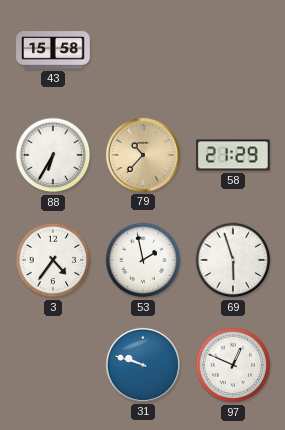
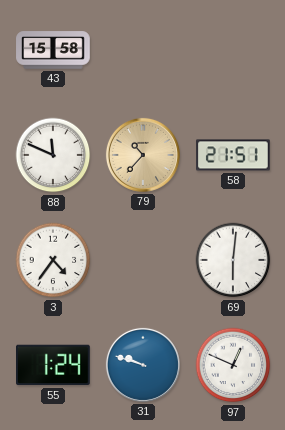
88: 6:35 -> 11:49 (53, 155)
58: 21:29 -> 21:51 (233, 155)
53: 1:58 -> none (143, 260)
69: 5:57 -> 6:01 (233, 260)
55: none -> 1:24 (54, 365)
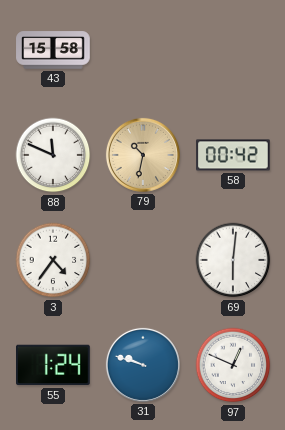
79: 10:37 -> 10:32 (143, 155)
58: 21:51 -> 00:42 (233, 155)
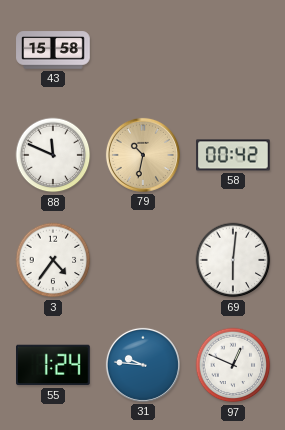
31: 9:48 -> 9:46 (143, 365)
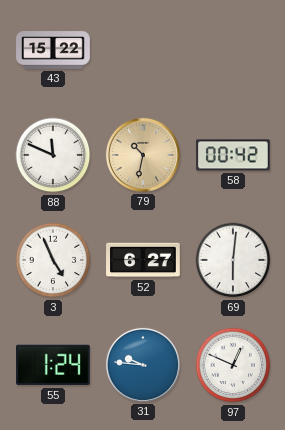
43: 15:58 -> 15:22 (53, 50)
3: 4:36 -> 4:56 (53, 260)
52: none -> 6:27 (143, 260)
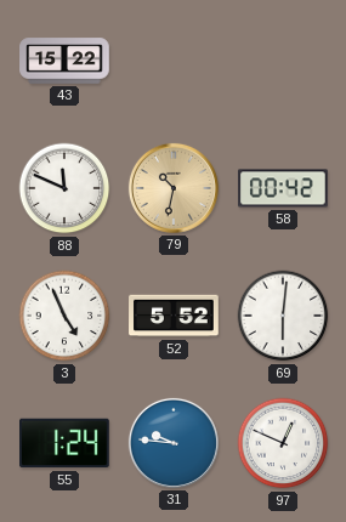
52: 6:27 -> 5:52 (174, 316)
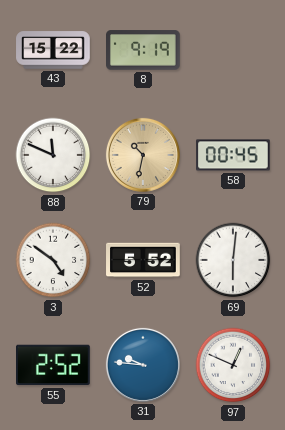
8: none -> 9:19 (144, 50)
58: 00:42 -> 00:45 (233, 155)
3: 4:56 -> 4:51 (53, 260)
55: 1:24 -> 2:52 (54, 365)
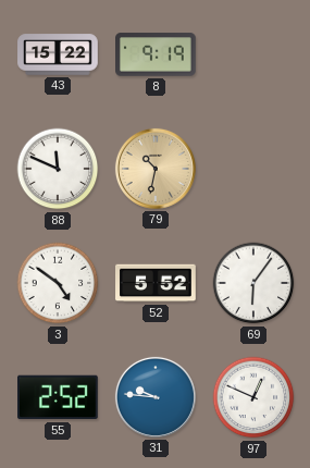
58: 00:45 -> none (233, 155)
69: 6:01 -> 6:06 (253, 283)
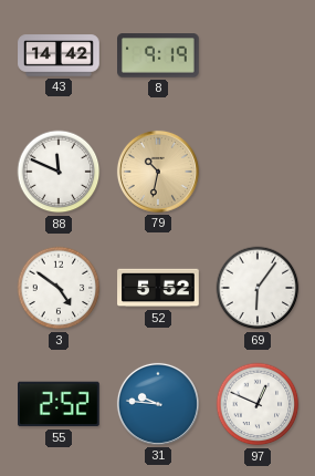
43: 15:22 -> 14:42 (59, 55)
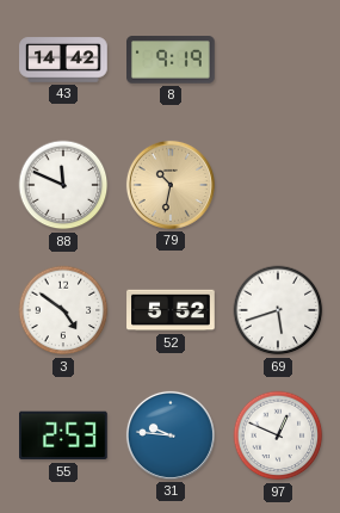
69: 6:06 -> 5:42 (278, 310)
55: 2:52 -> 2:53 (64, 435)
